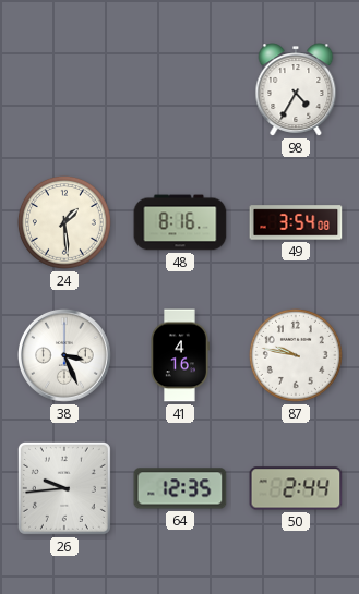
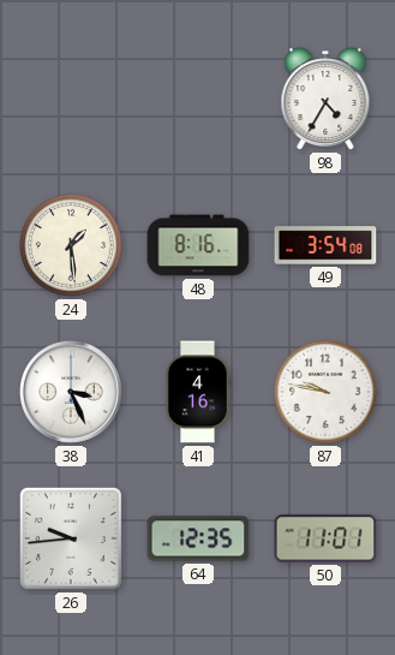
50: 2:44 -> 11:01 (325, 538)
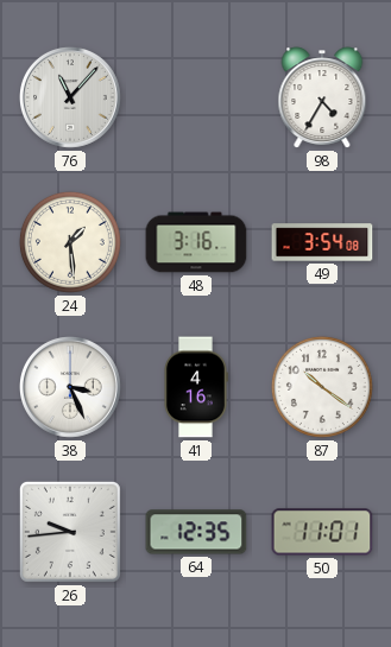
76: none -> 11:07 (71, 99)
48: 8:16 -> 3:16 (196, 242)
87: 9:47 -> 10:21 (322, 387)
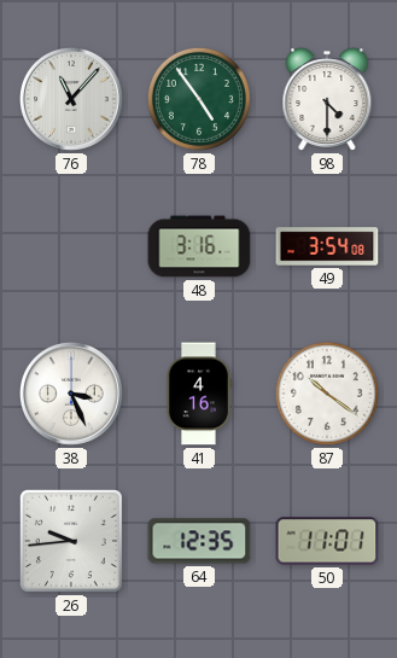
78: none -> 4:54 (199, 99)
98: 4:35 -> 4:30 (327, 99)
24: 1:29 -> none (70, 242)
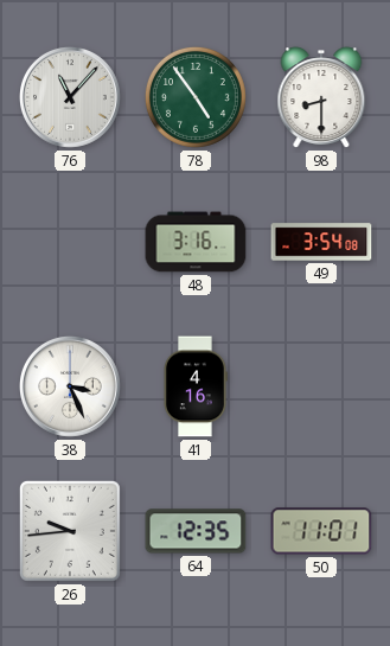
98: 4:30 -> 8:30 (321, 97)
87: 10:21 -> none (327, 394)
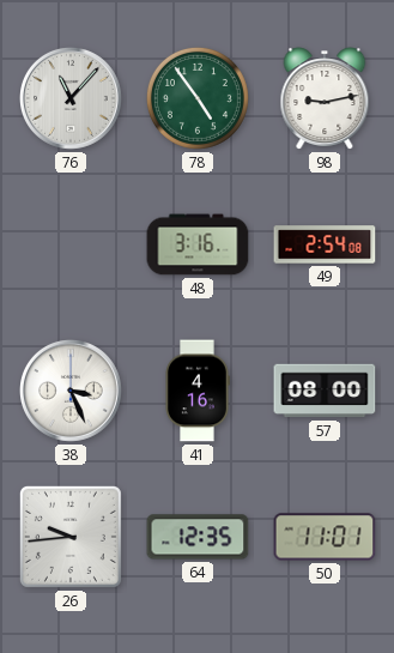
98: 8:30 -> 9:13 (325, 98)
49: 3:54 -> 2:54 (325, 244)
57: none -> 08:00 (325, 391)
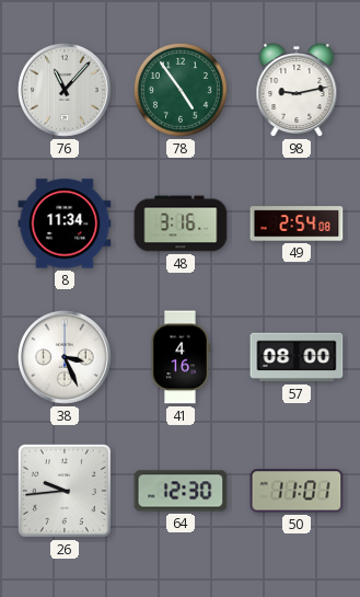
8: none -> 11:34 (65, 223)
64: 12:35 -> 12:30 (181, 491)
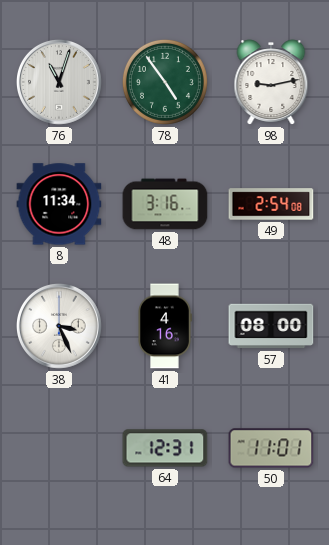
76: 11:07 -> 11:03 (60, 83)
26: 9:44 -> none (65, 491)
64: 12:30 -> 12:31 (165, 448)
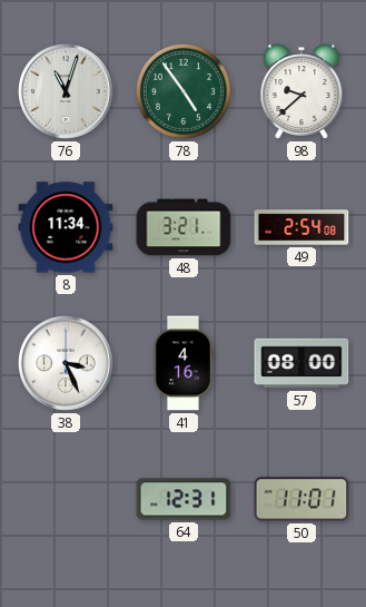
98: 9:13 -> 9:38 (301, 91)
48: 3:16 -> 3:21 (184, 227)
